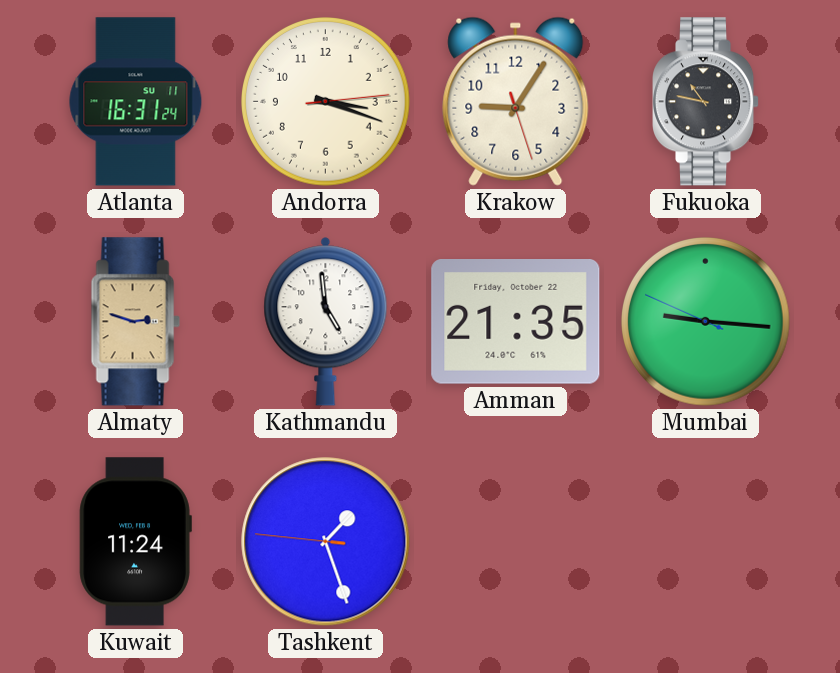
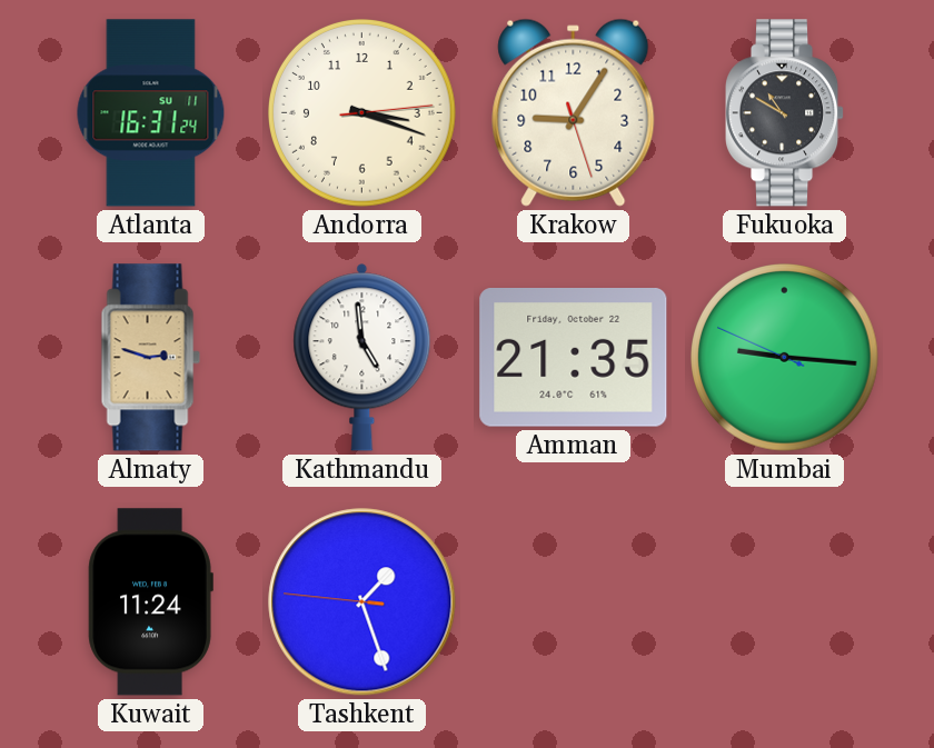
Fukuoka: 10:47 -> 10:50 (786, 113)
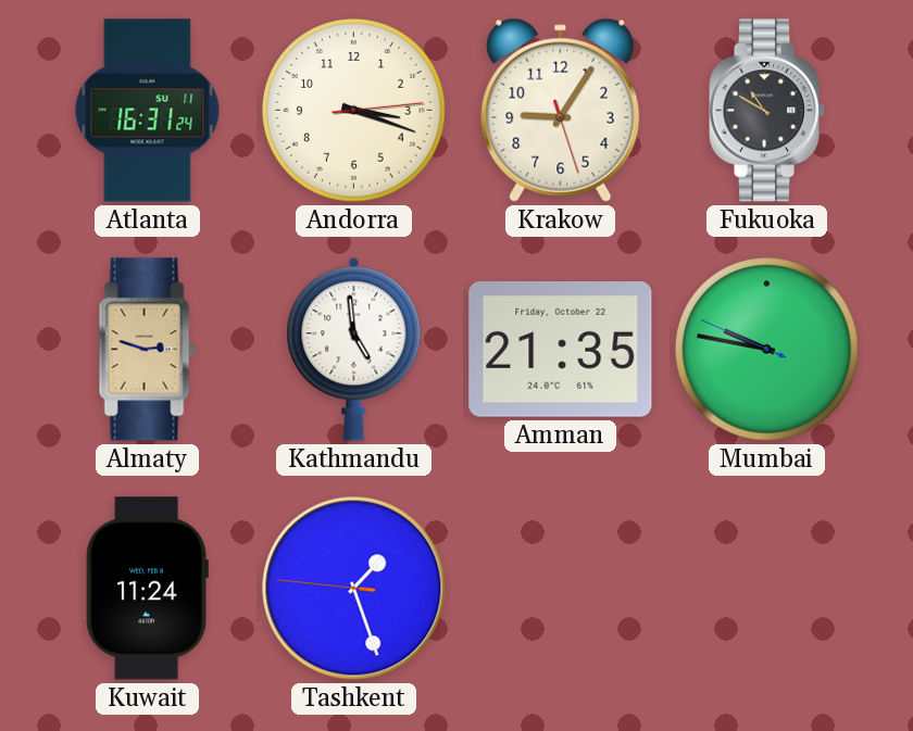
Mumbai: 9:15 -> 9:46 (767, 350)
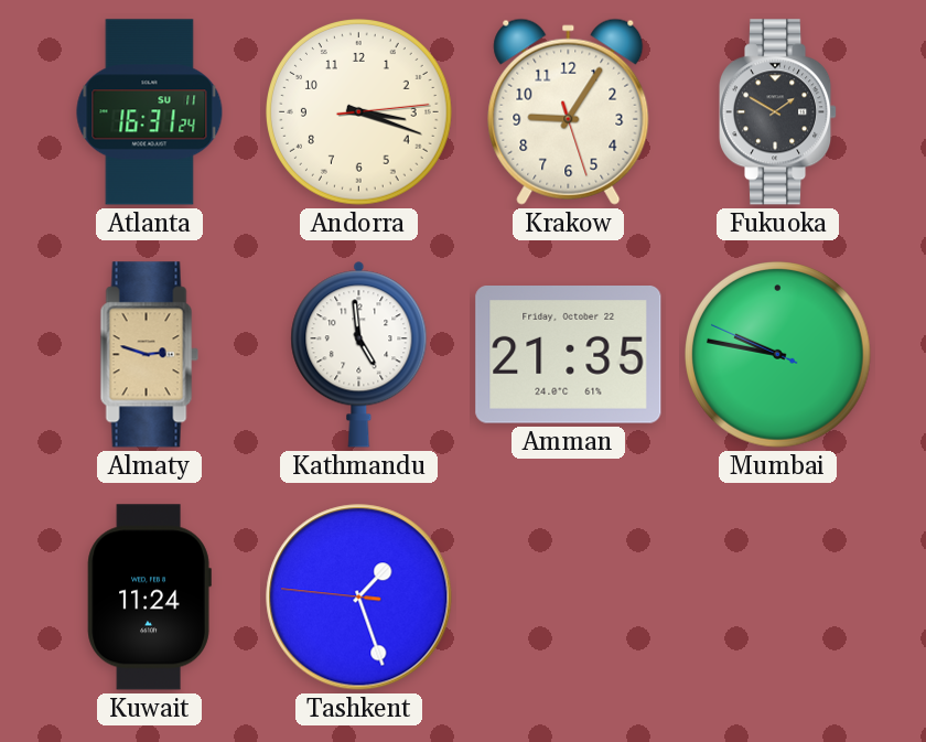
Fukuoka: 10:50 -> 1:50 (779, 112)
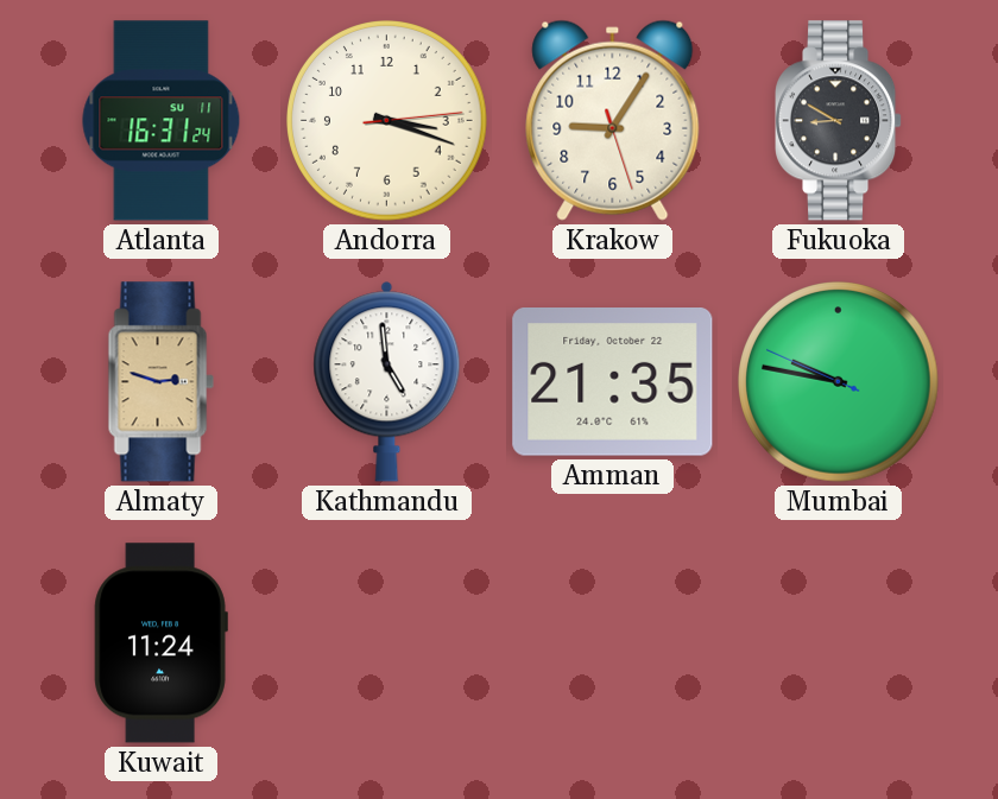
Fukuoka: 1:50 -> 8:50 (840, 121)
Tashkent: 1:26 -> none (359, 598)
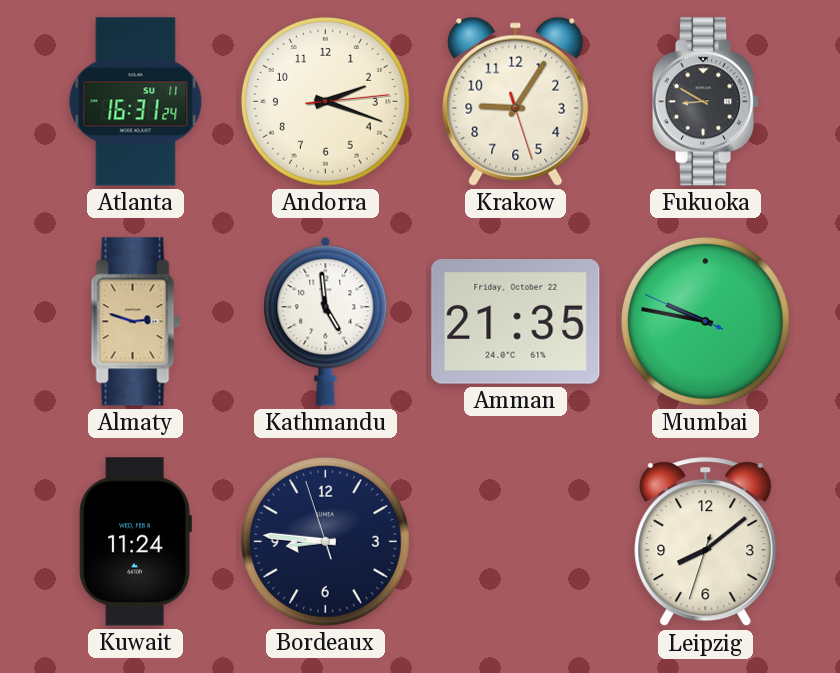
Andorra: 3:18 -> 2:18 (326, 102)
Bordeaux: none -> 8:45 (326, 542)
Leipzig: none -> 8:08 (706, 542)
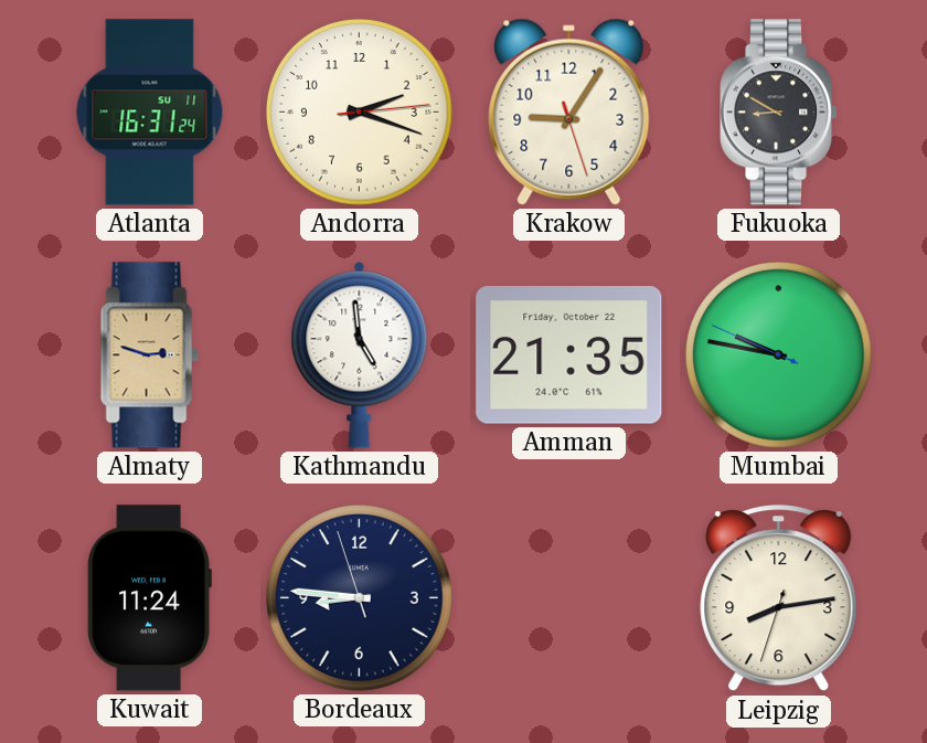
Leipzig: 8:08 -> 8:13 (779, 598)
